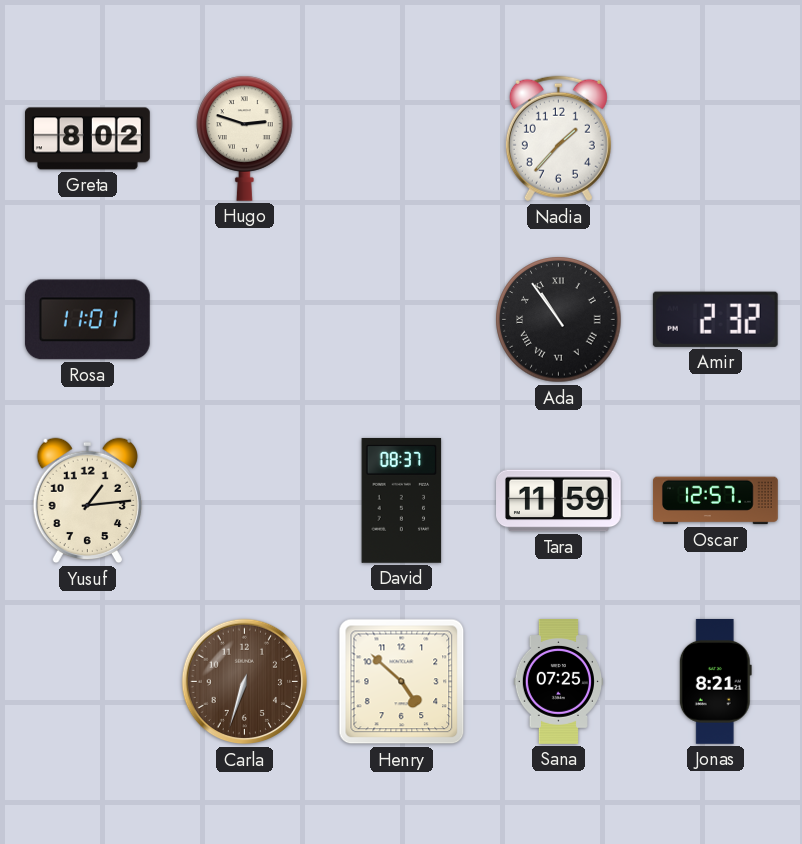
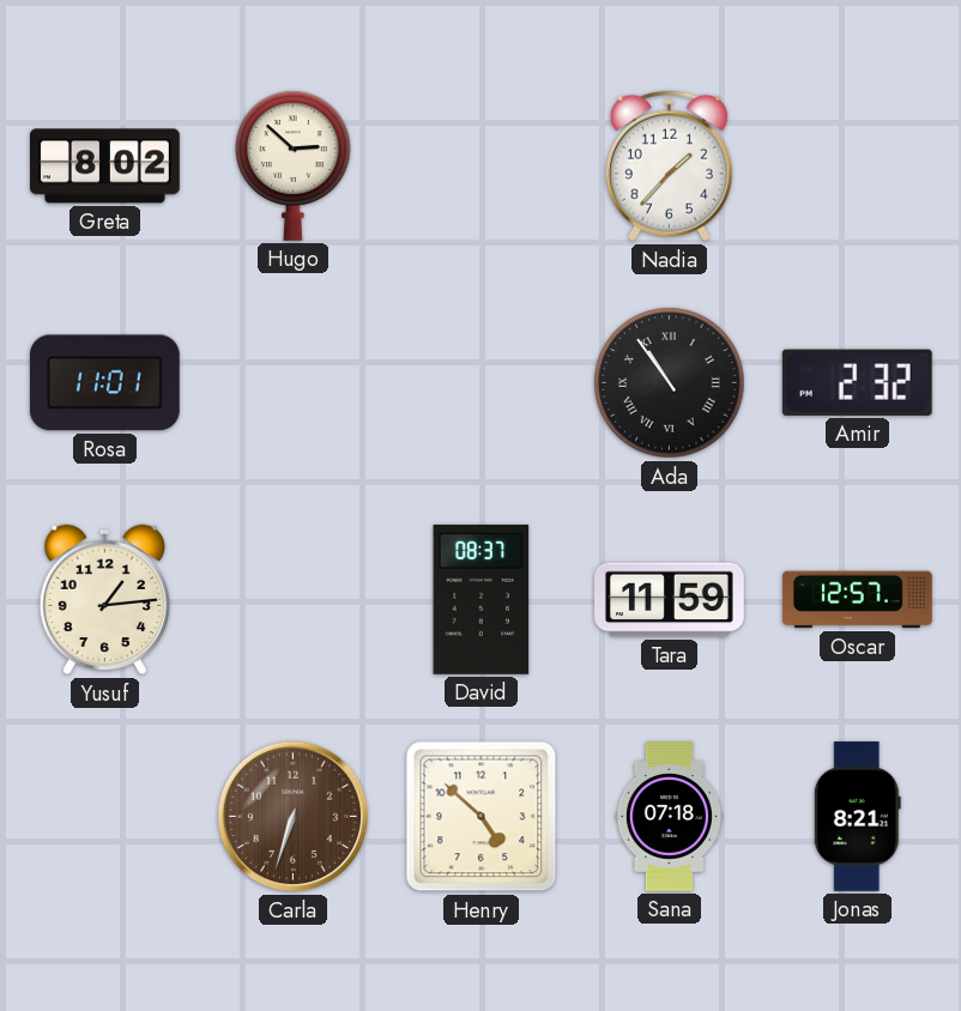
Hugo: 2:48 -> 2:52 (294, 165)
Sana: 07:25 -> 07:18 (669, 817)
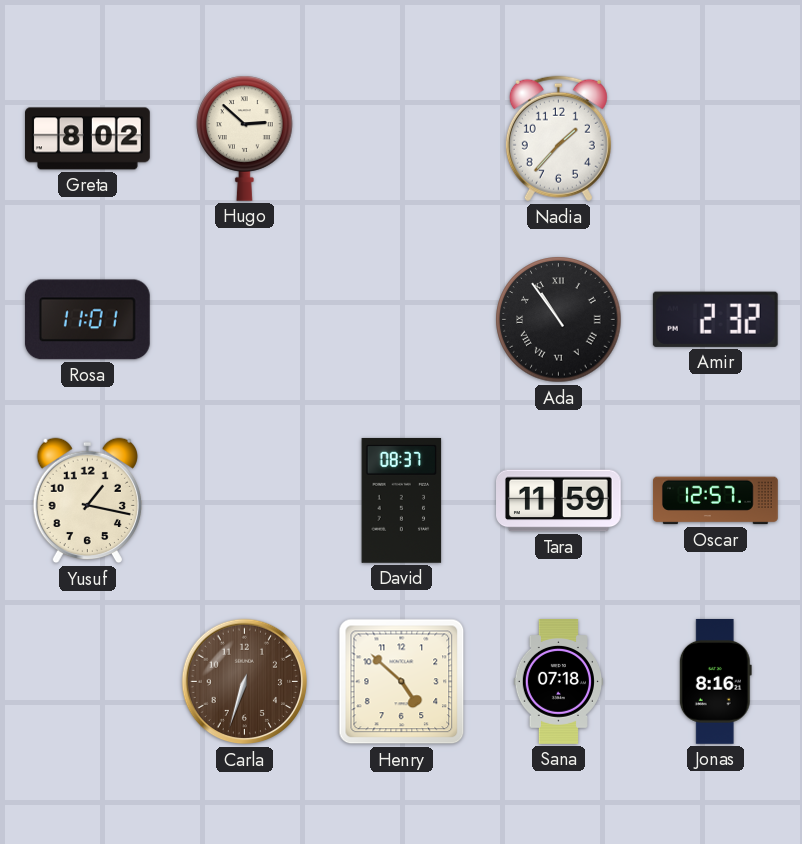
Yusuf: 1:14 -> 1:17 (87, 501)
Jonas: 8:21 -> 8:16 (715, 682)
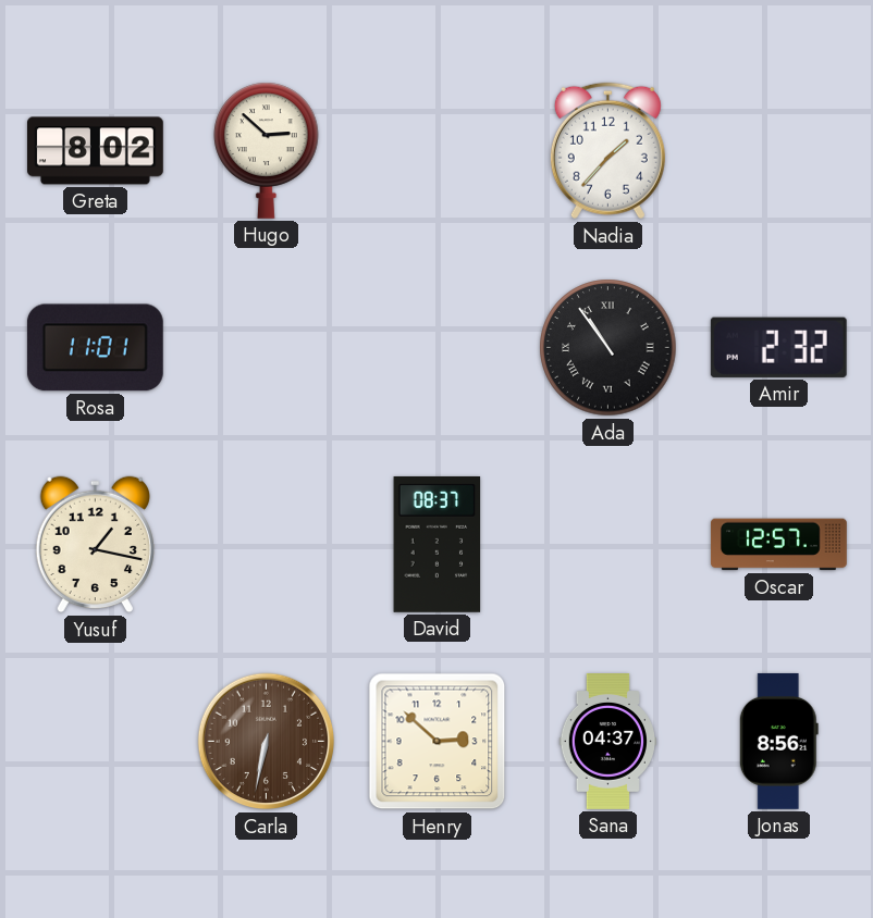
Tara: 11:59 -> none (559, 501)
Carla: 6:33 -> 6:32 (267, 742)
Henry: 4:52 -> 2:52 (438, 742)
Sana: 07:18 -> 04:37 (607, 742)
Jonas: 8:16 -> 8:56 (778, 742)
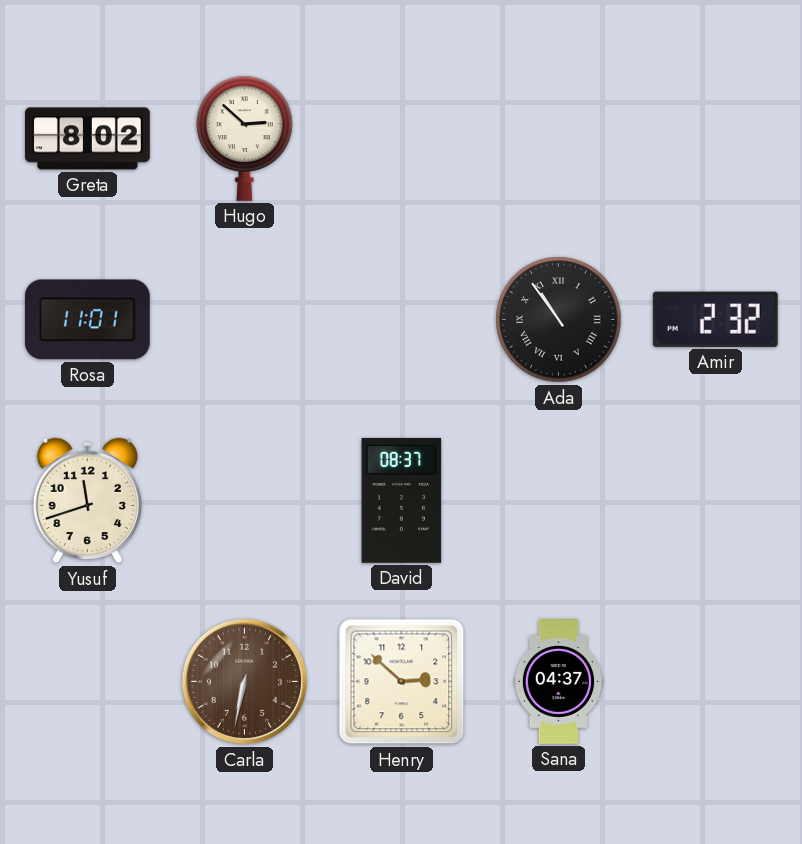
Nadia: 1:37 -> none (607, 151)
Yusuf: 1:17 -> 11:42 (87, 501)
Oscar: 12:57 -> none (779, 545)
Jonas: 8:56 -> none (778, 742)
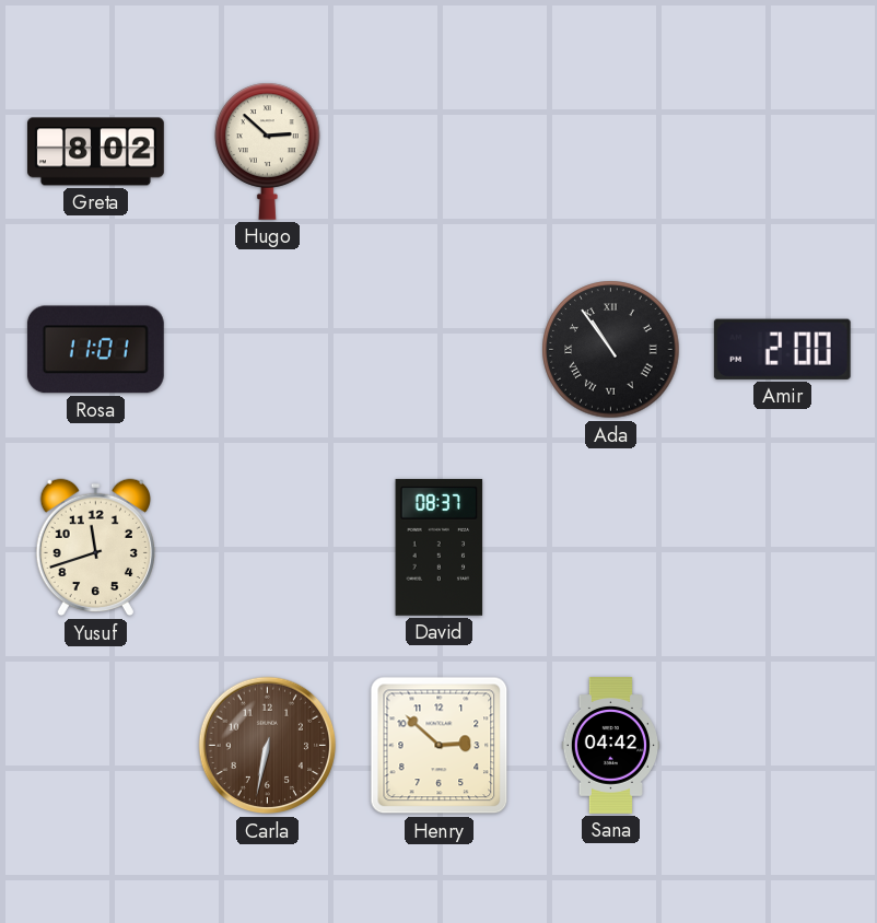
Amir: 2:32 -> 2:00 (782, 349)
Sana: 04:37 -> 04:42 (610, 746)
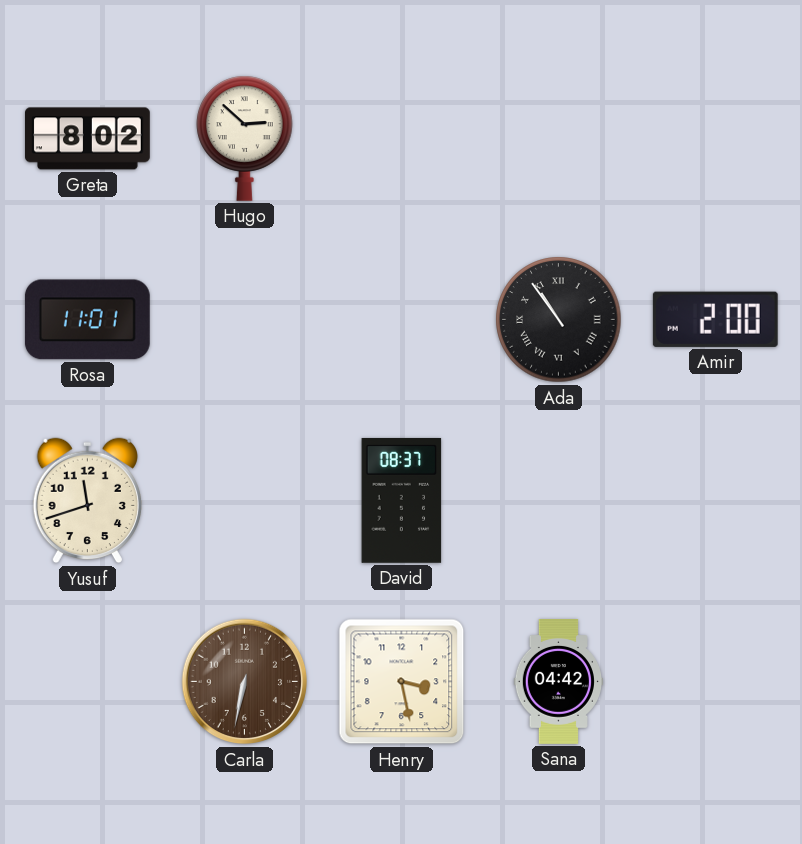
Henry: 2:52 -> 3:28 (402, 682)
